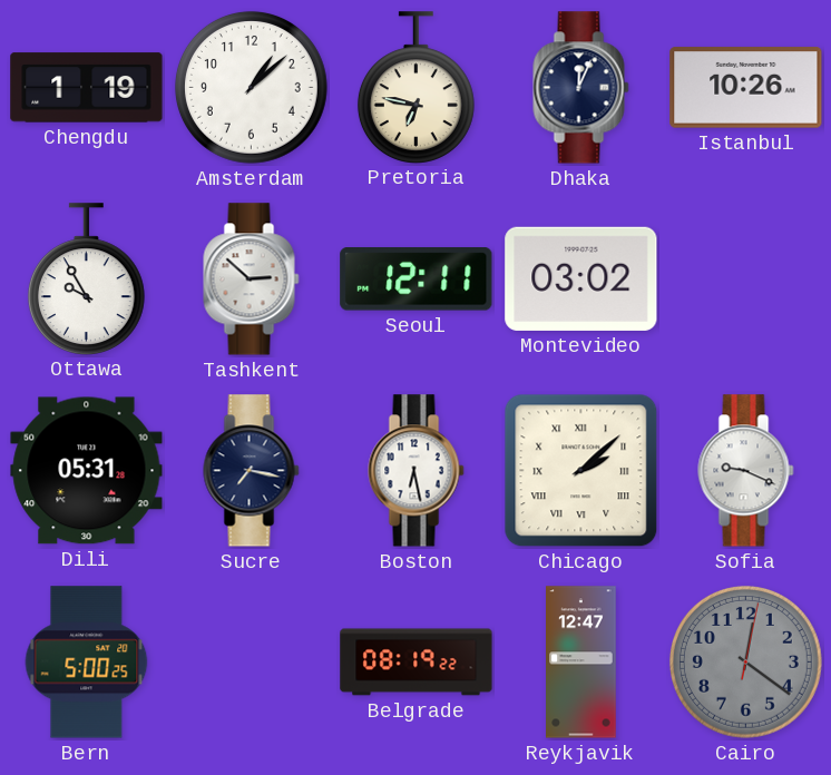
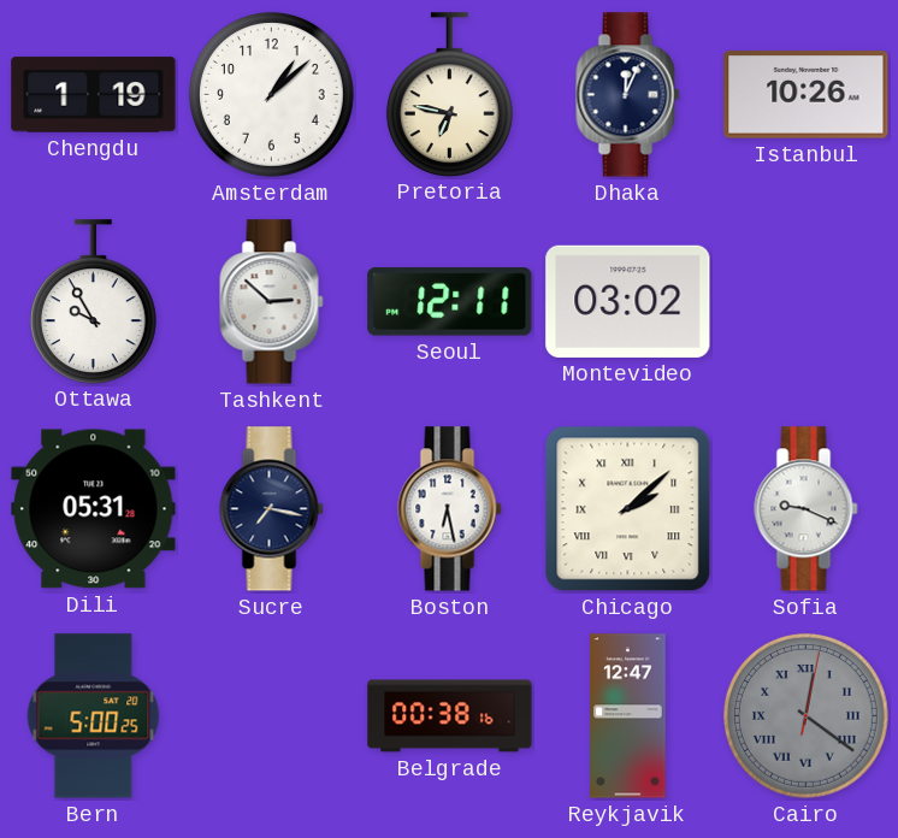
Belgrade: 08:19 -> 00:38 (450, 716)
Cairo numerals: Arabic -> Roman (805, 715)
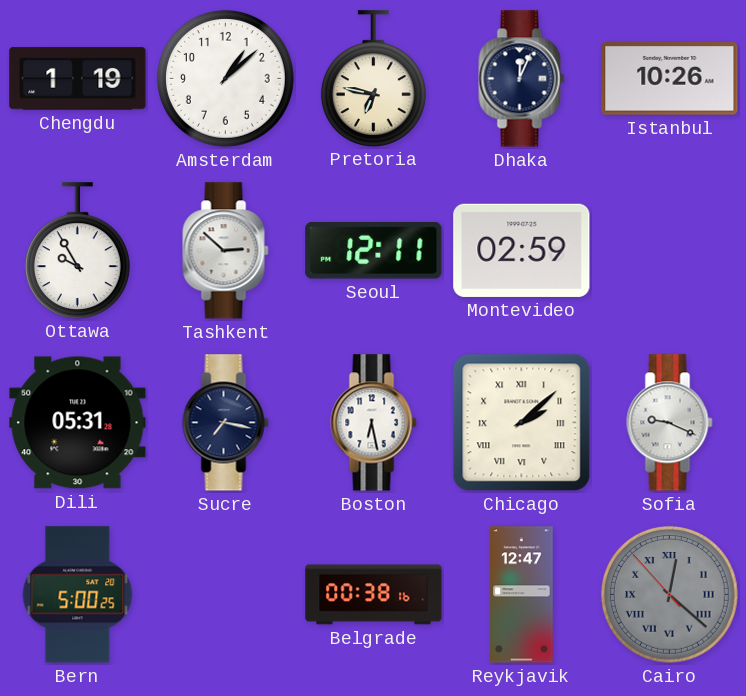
Montevideo: 03:02 -> 02:59 (522, 250)
Cairo: 12:21:02 -> 12:21:53 (669, 594)
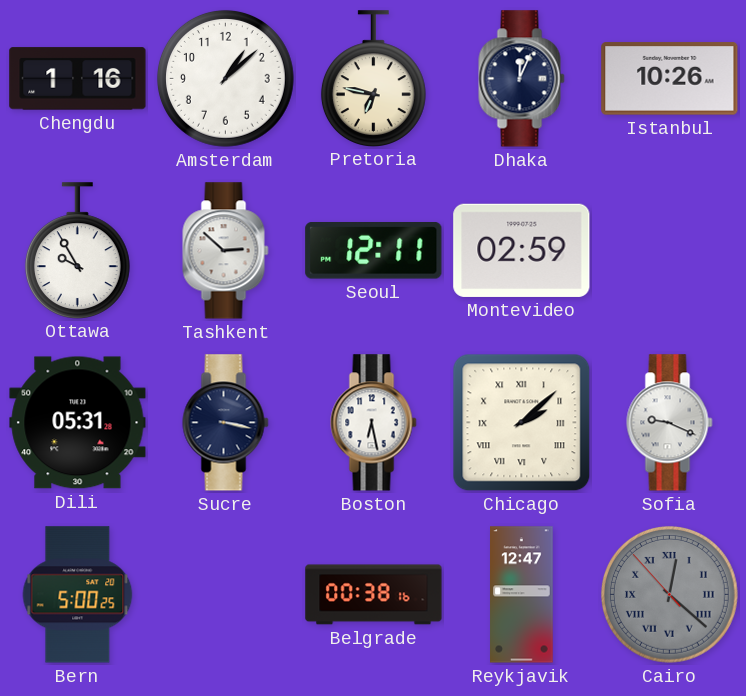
Chengdu: 1:19 -> 1:16 (78, 79)
Sucre: 7:17 -> 3:17 (226, 423)
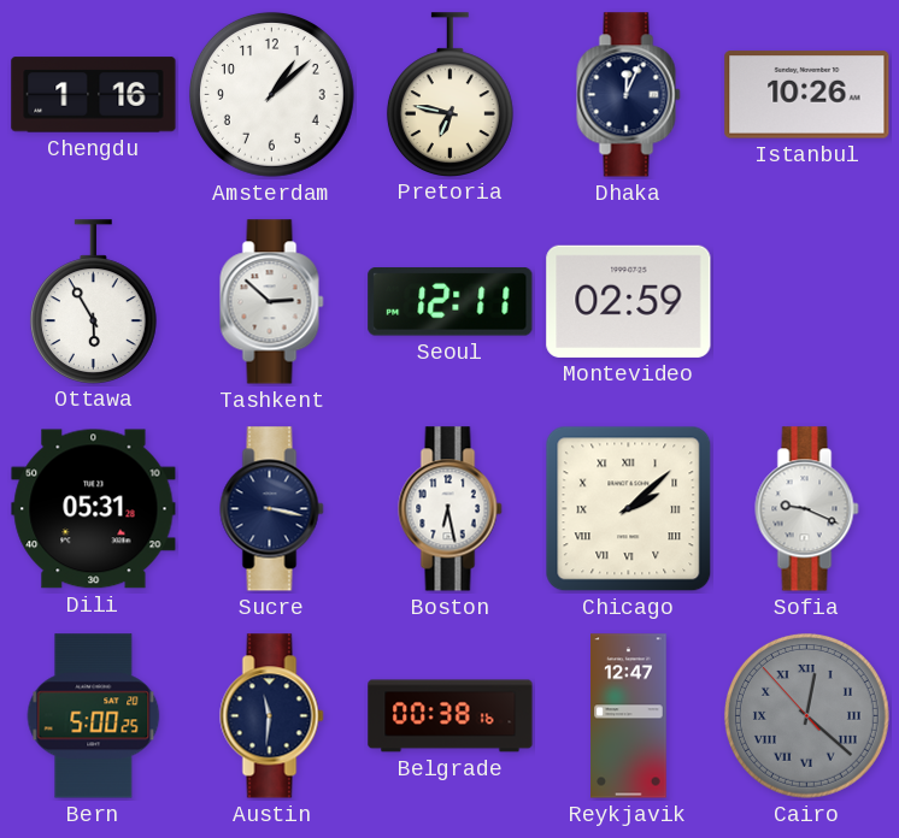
Ottawa: 9:55 -> 5:55 (93, 301)
Austin: none -> 11:31 (272, 716)
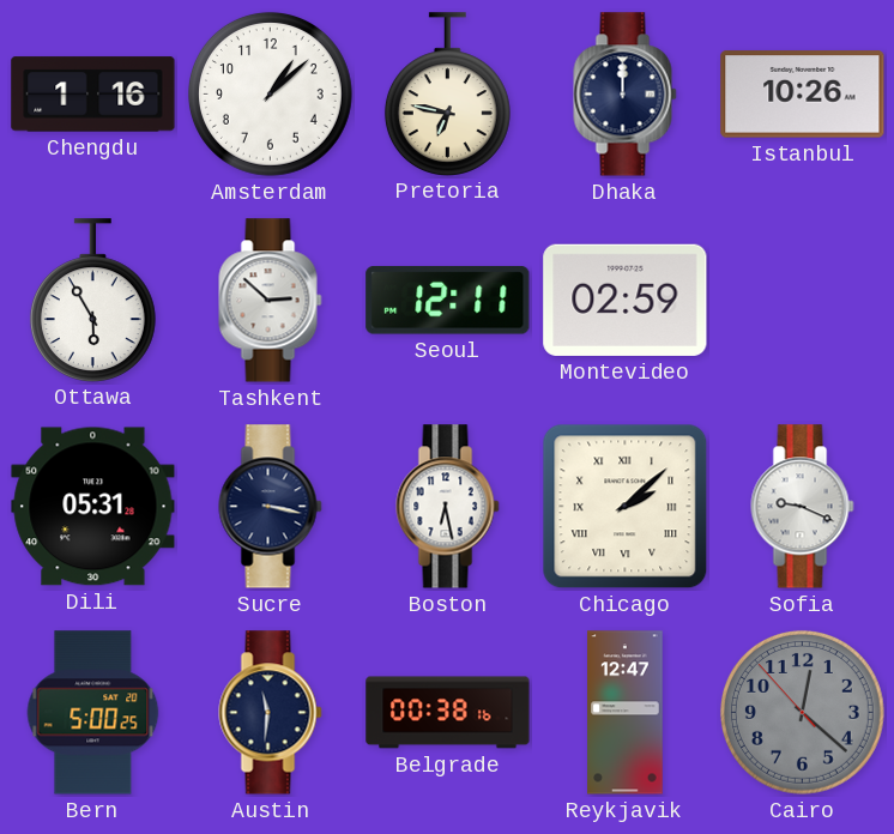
Dhaka: 12:04 -> 12:00 (626, 95)
Cairo numerals: Roman -> Arabic (802, 712)
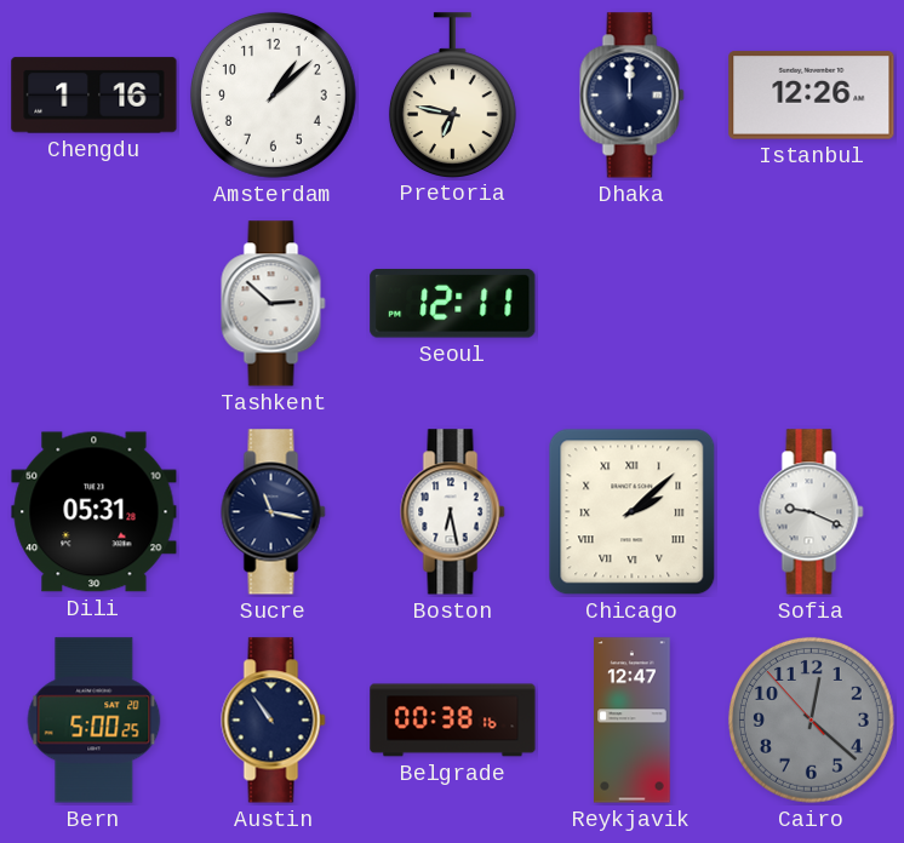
Istanbul: 10:26 -> 12:26 (812, 96)
Ottawa: 5:55 -> none (92, 300)
Montevideo: 02:59 -> none (626, 300)
Sucre: 3:17 -> 11:17 (274, 512)
Austin: 11:31 -> 10:54 (274, 721)
